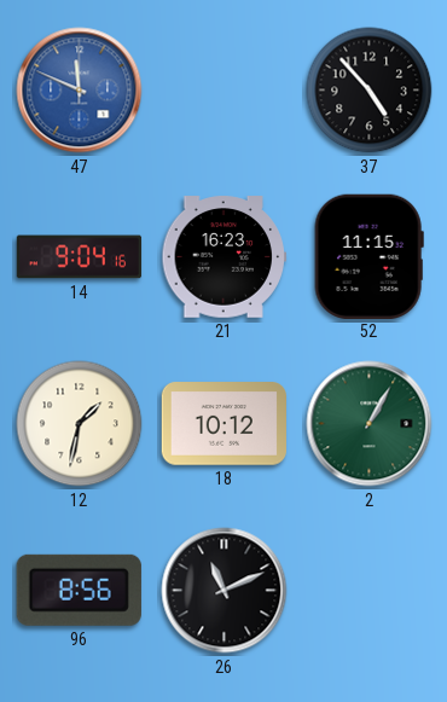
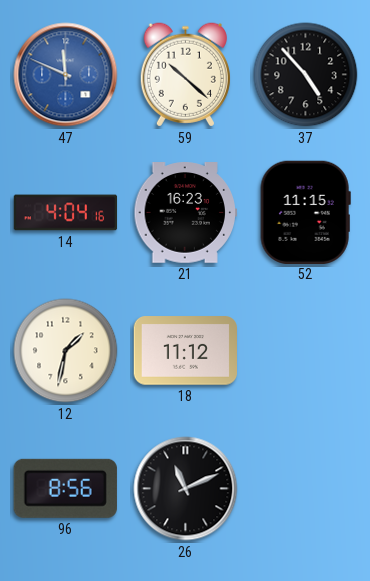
59: none -> 10:22 (185, 75)
14: 9:04 -> 4:04 (66, 213)
18: 10:12 -> 11:12 (186, 351)
2: 1:05 -> none (370, 424)
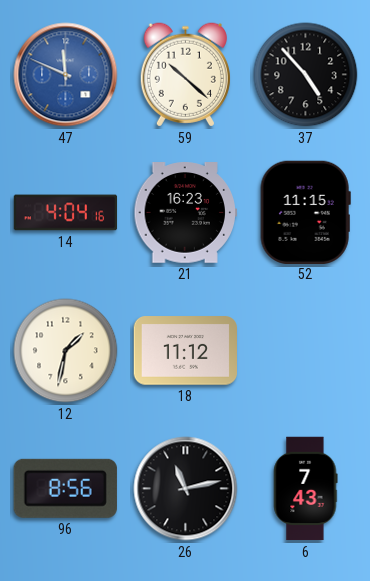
26: 11:11 -> 11:13 (186, 489)
6: none -> 7:43 (306, 489)
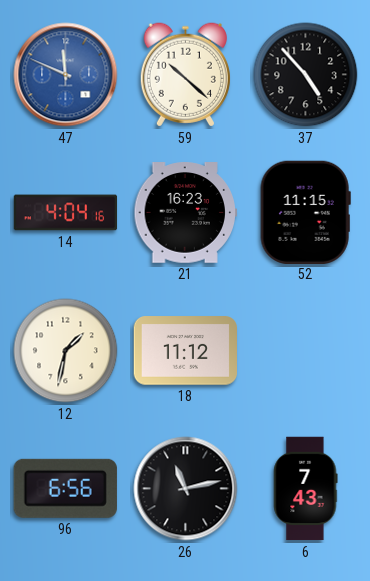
96: 8:56 -> 6:56 (65, 488)
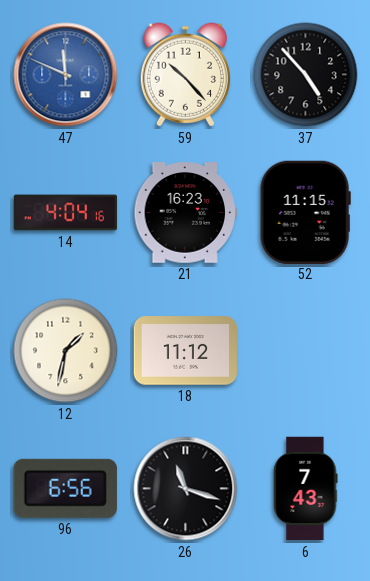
59: 10:22 -> 10:23 (185, 75)
26: 11:13 -> 11:18 (186, 489)
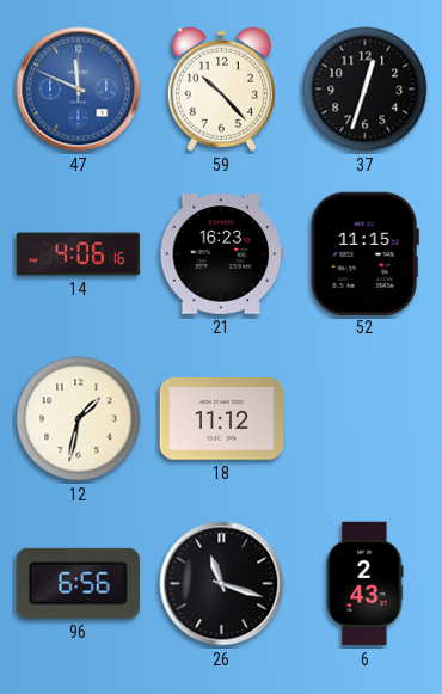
37: 4:53 -> 12:33 (366, 90)
14: 4:04 -> 4:06 (79, 254)
6: 7:43 -> 2:43 (366, 584)
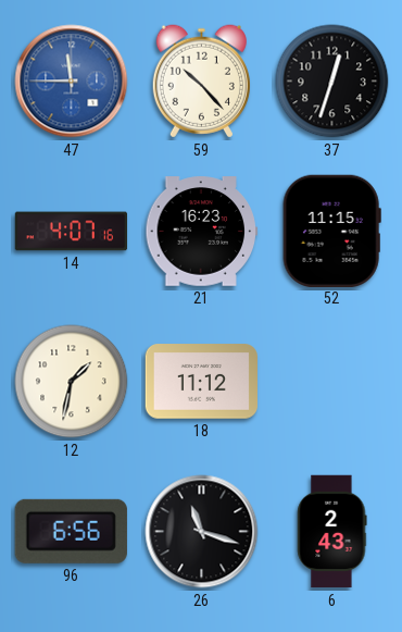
47: 11:49 -> 11:45 (72, 82)
14: 4:06 -> 4:07 (72, 232)
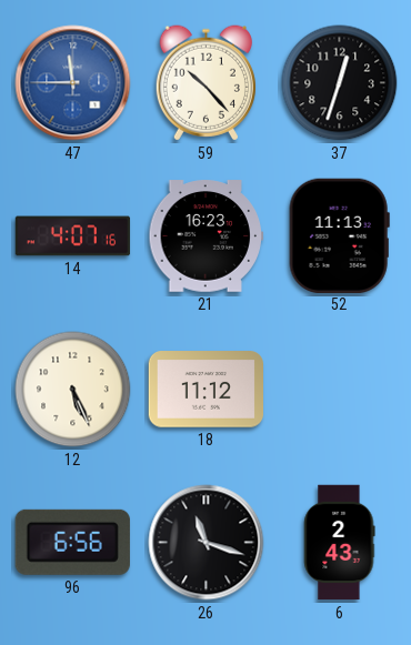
52: 11:15 -> 11:13 (339, 235)
12: 1:32 -> 5:26 (73, 390)
